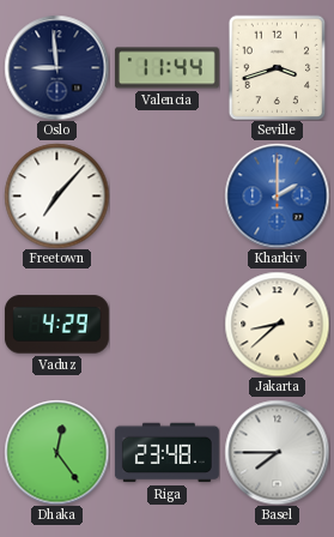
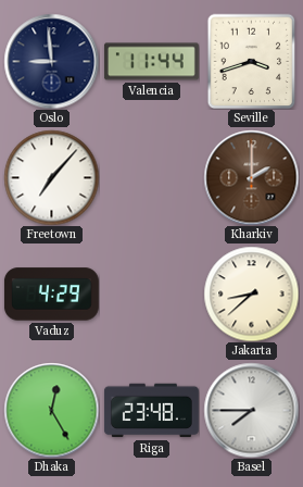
Kharkiv dial: blue -> brown (251, 177)
Dhaka: 12:24 -> 12:25 (51, 410)
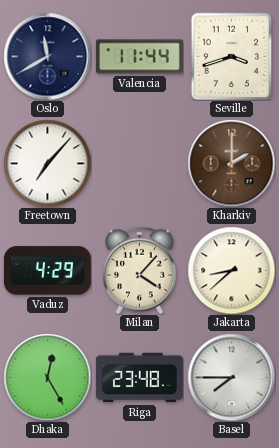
Oslo: 8:59 -> 11:40 (47, 56)
Milan: none -> 4:07 (140, 270)
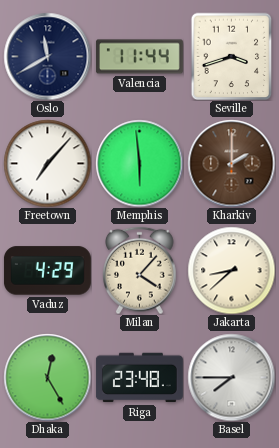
Memphis: none -> 5:59 (139, 163)
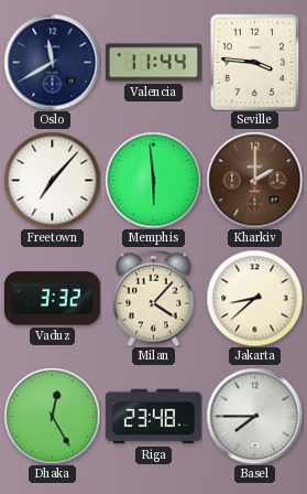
Seville: 3:42 -> 3:46 (255, 62)
Vaduz: 4:29 -> 3:32 (52, 299)
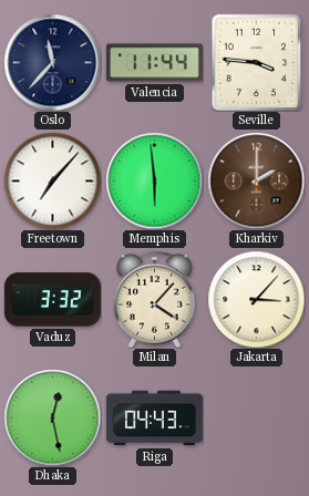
Oslo: 11:40 -> 11:37 (52, 62)
Jakarta: 8:38 -> 3:07 (256, 299)
Dhaka: 12:25 -> 12:28 (52, 417)
Riga: 23:48 -> 04:43 (154, 418)
Basel: 7:45 -> none (254, 416)
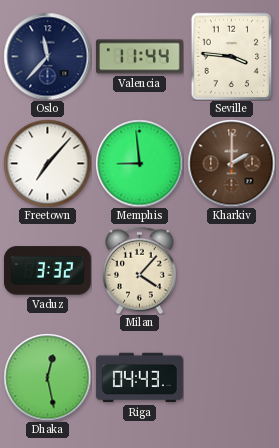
Memphis: 5:59 -> 8:59 (139, 163)
Jakarta: 3:07 -> none (256, 299)
